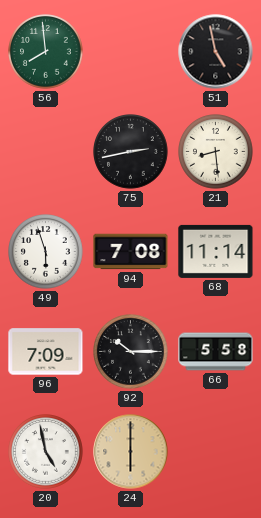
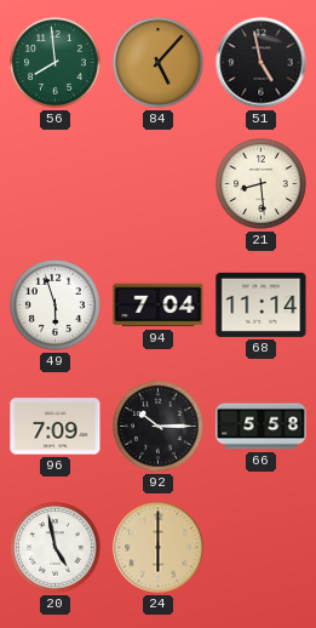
84: none -> 5:07 (159, 63)
75: 2:43 -> none (131, 152)
94: 7:08 -> 7:04 (159, 306)
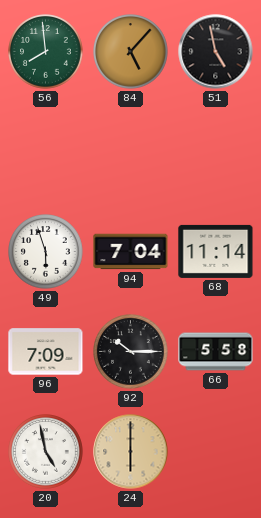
21: 8:29 -> none (262, 184)
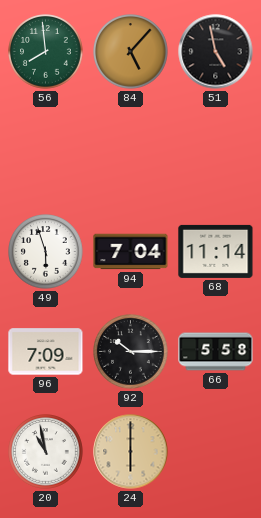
20: 4:58 -> 10:58 (46, 452)
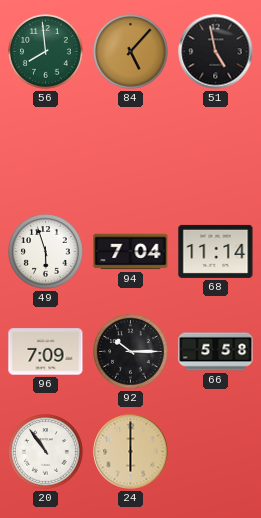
20: 10:58 -> 10:54 (46, 452)
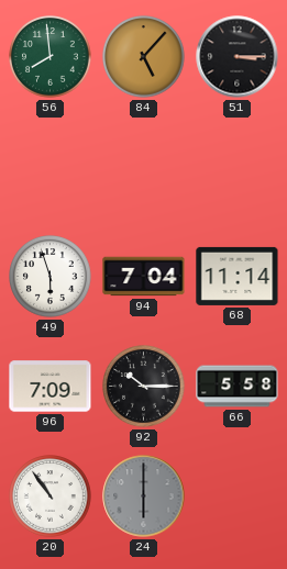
51: 4:58 -> 3:15 (238, 57)
24 dial: champagne -> grey (144, 497)
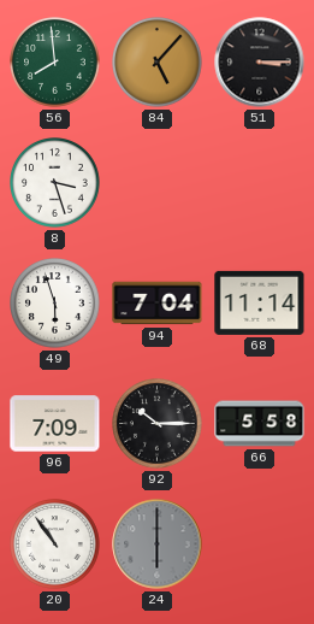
8: none -> 3:27 (55, 183)
